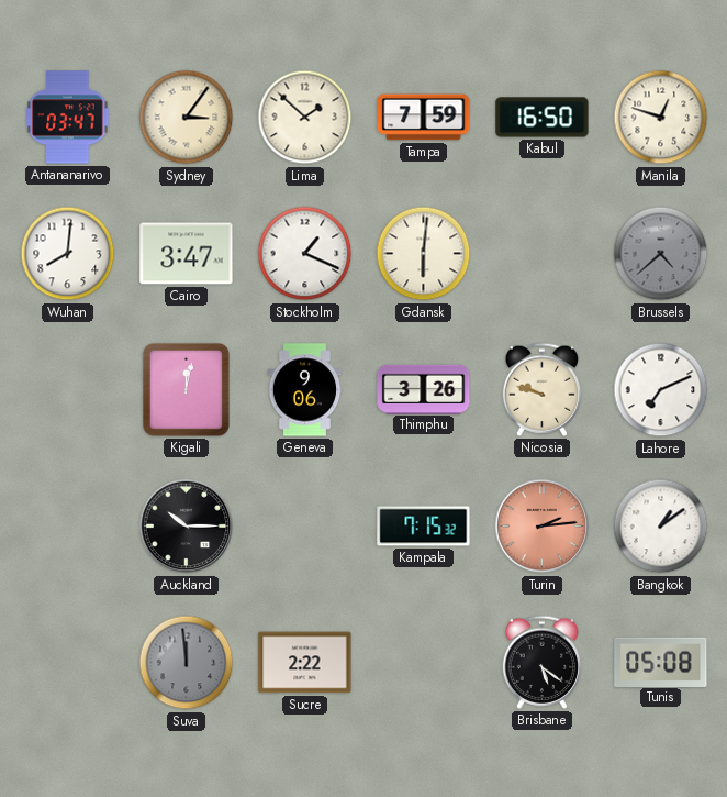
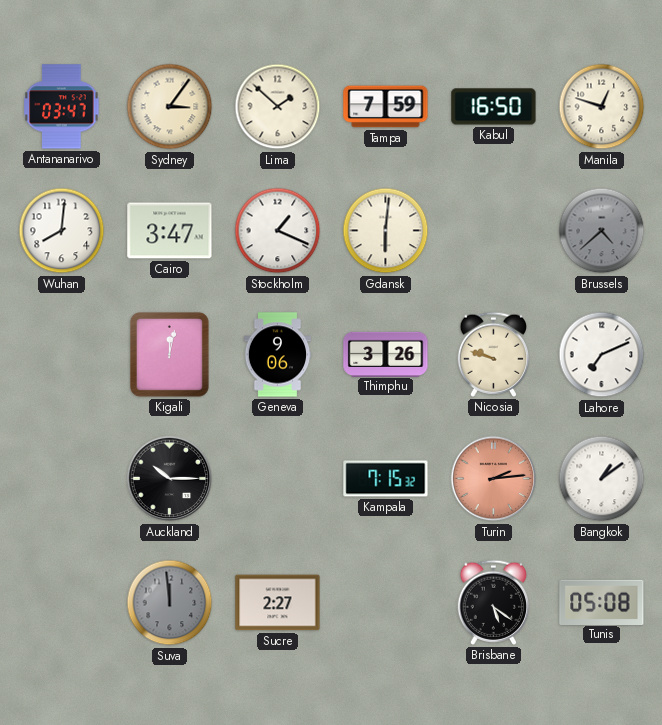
Sucre: 2:22 -> 2:27 (278, 603)
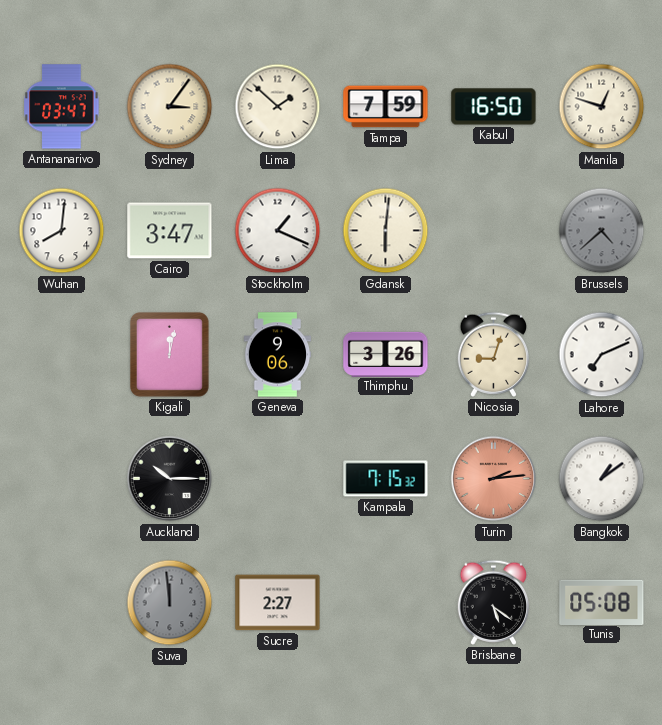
Nicosia: 9:48 -> 9:03 (494, 354)
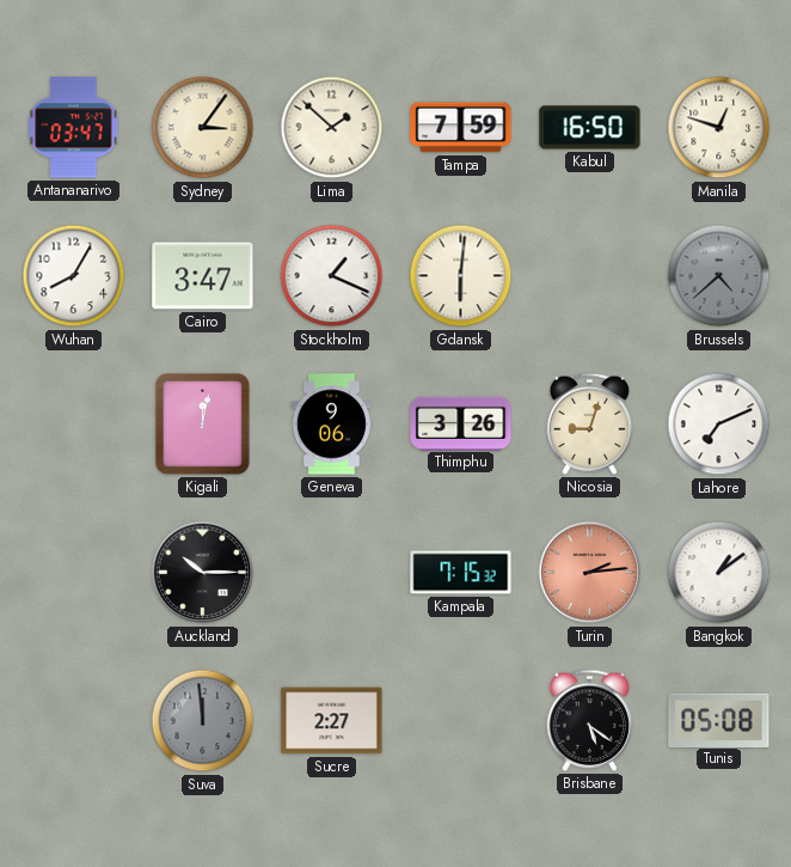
Wuhan: 8:01 -> 8:05 (74, 276)
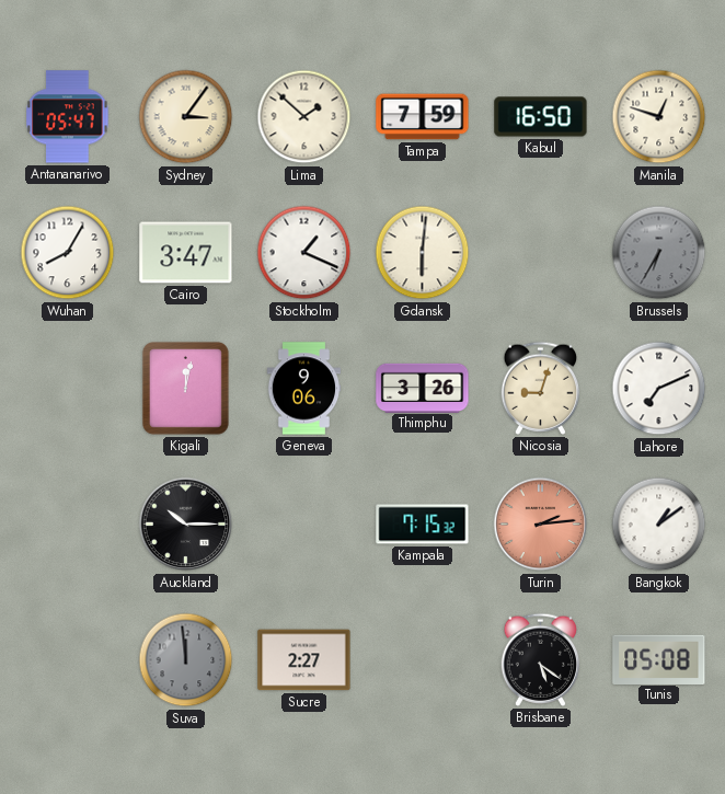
Antananarivo: 03:47 -> 05:47 (68, 117)
Brussels: 4:38 -> 6:35 (659, 253)
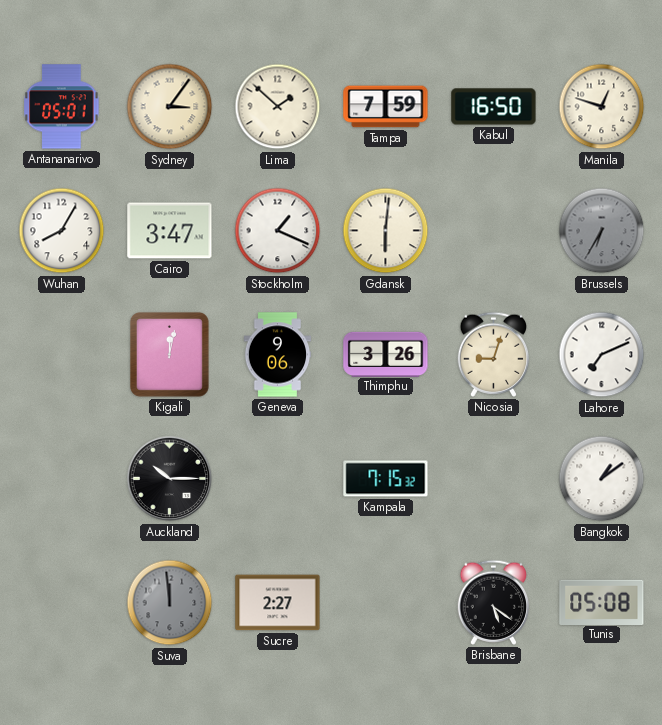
Antananarivo: 05:47 -> 05:01 (62, 107)
Turin: 2:14 -> none (541, 525)
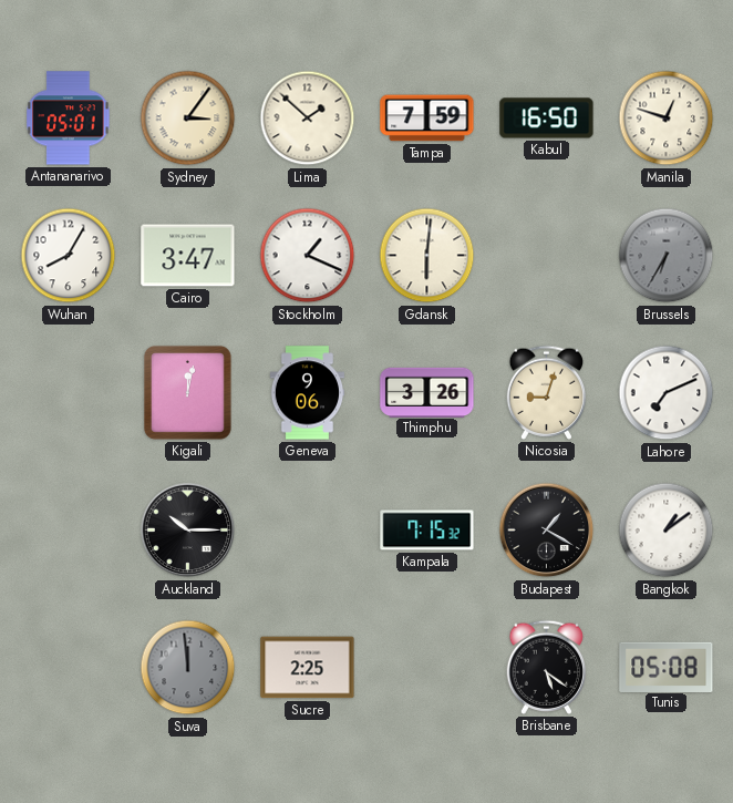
Budapest: none -> 1:20 (547, 531)
Sucre: 2:27 -> 2:25 (308, 668)
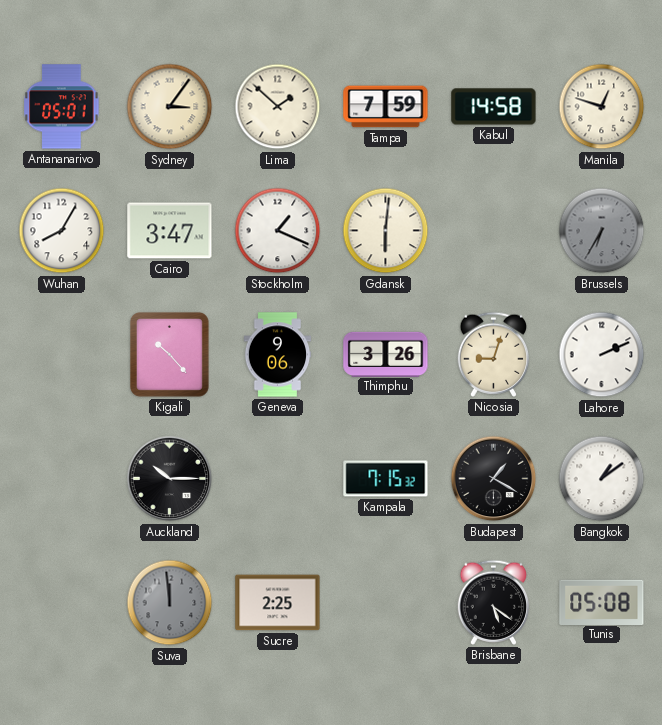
Kabul: 16:50 -> 14:58 (494, 107)
Kigali: 12:02 -> 10:23 (169, 355)
Lahore: 7:11 -> 2:11 (602, 355)
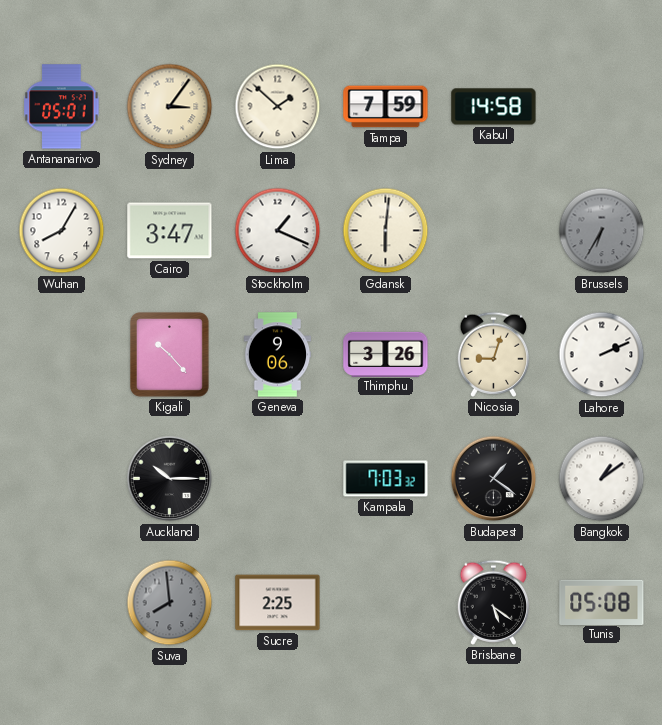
Manila: 12:48 -> none (602, 107)
Kampala: 7:15 -> 7:03 (386, 479)
Budapest: 1:20 -> 1:21 (494, 479)
Suva: 11:59 -> 7:59 (170, 603)
